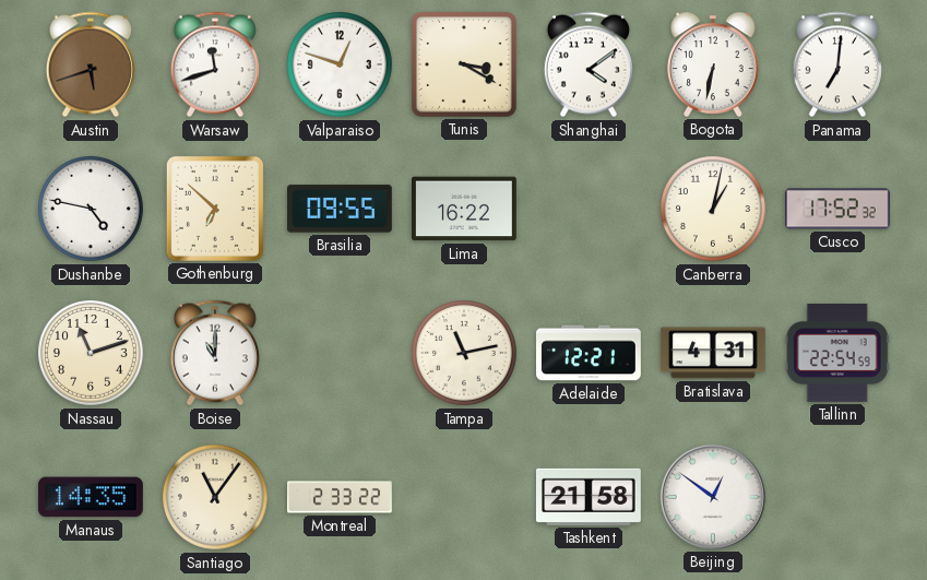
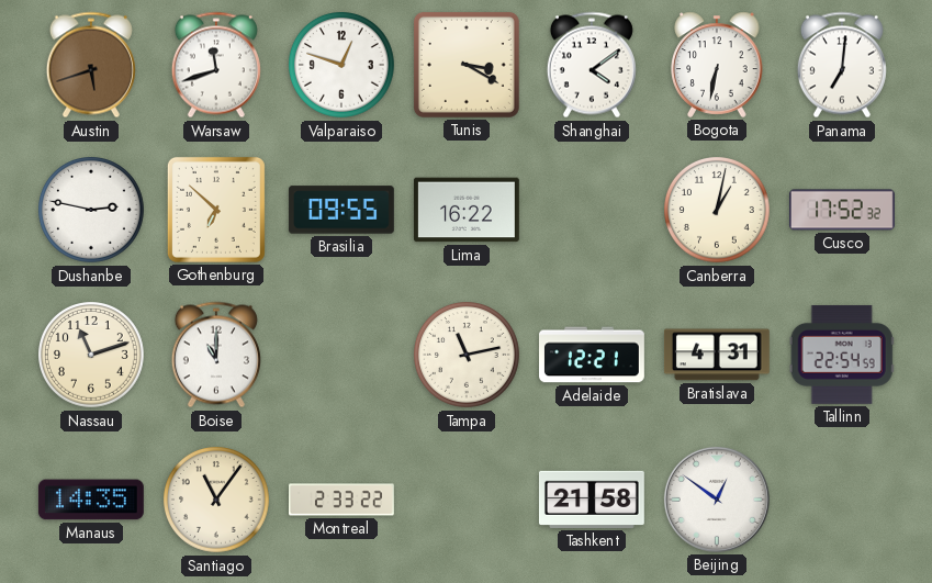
Dushanbe: 4:47 -> 2:47 (92, 211)
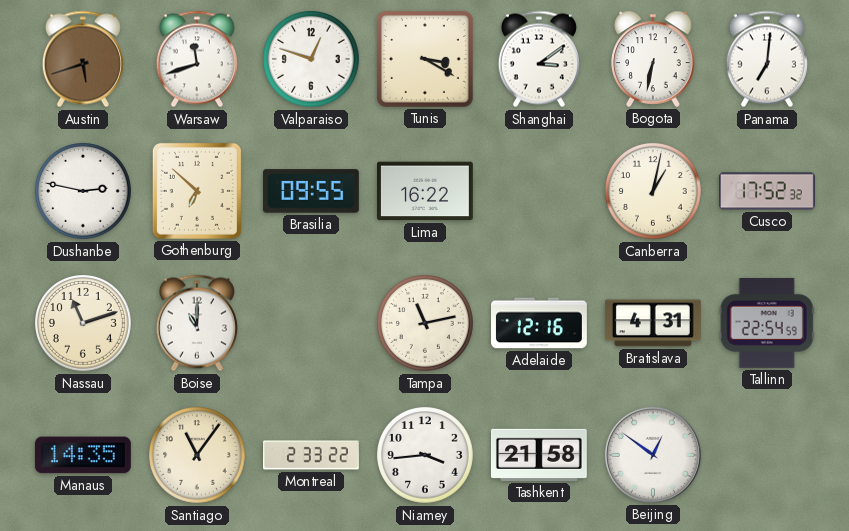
Shanghai: 4:09 -> 3:09 (539, 59)
Adelaide: 12:21 -> 12:16 (540, 323)
Niamey: none -> 3:44 (426, 456)
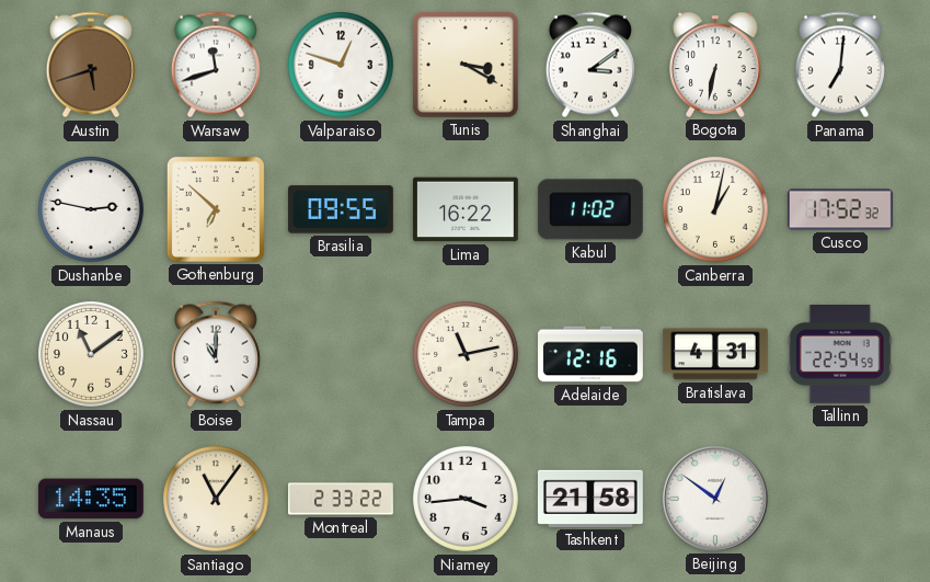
Kabul: none -> 11:02 (590, 209)
Nassau: 11:12 -> 11:09 (92, 355)
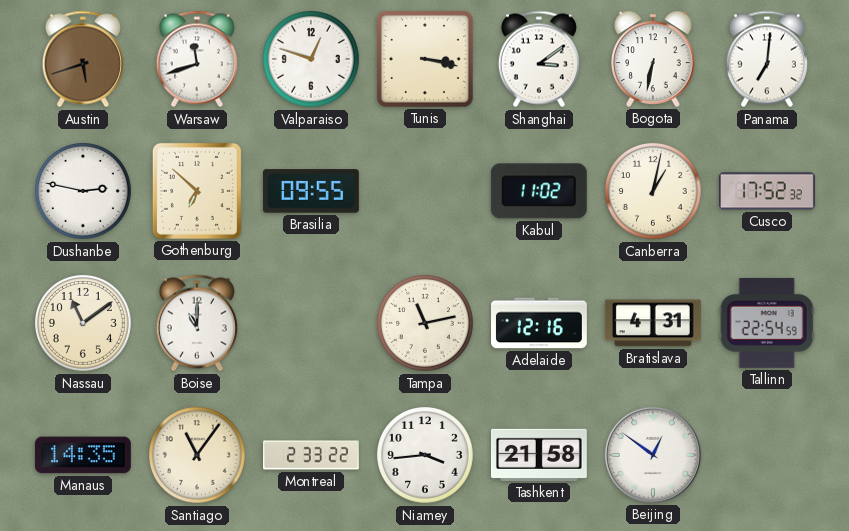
Tunis: 3:20 -> 3:17 (425, 59)
Lima: 16:22 -> none (466, 209)
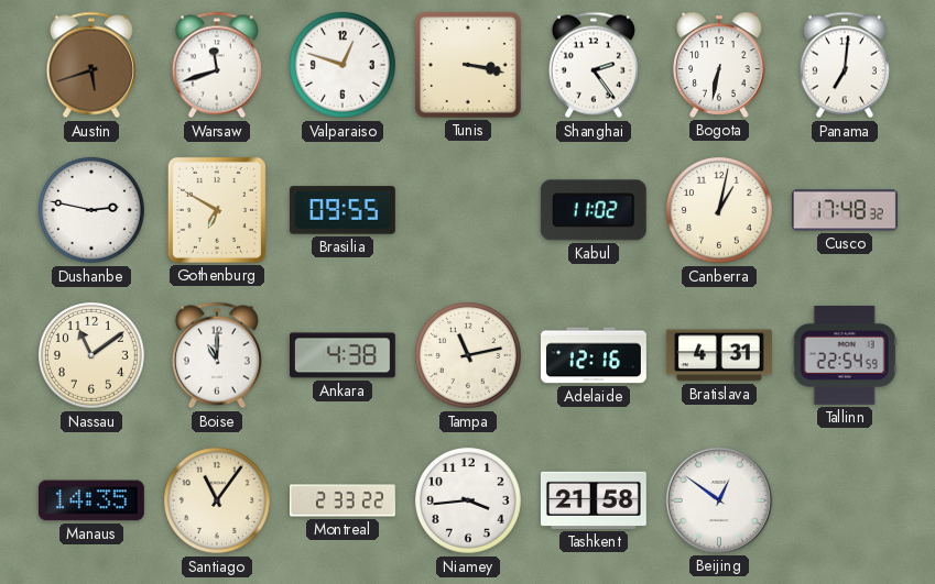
Shanghai: 3:09 -> 2:24 (594, 65)
Gothenburg: 6:52 -> 6:50 (217, 210)
Cusco: 17:52 -> 17:48 (845, 210)
Ankara: none -> 4:38 (343, 355)
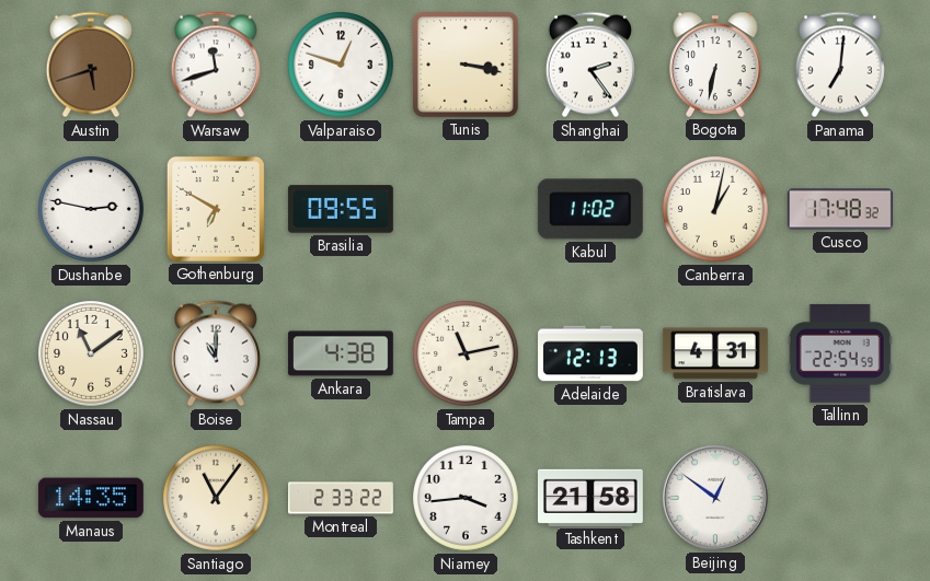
Adelaide: 12:16 -> 12:13 (592, 353)
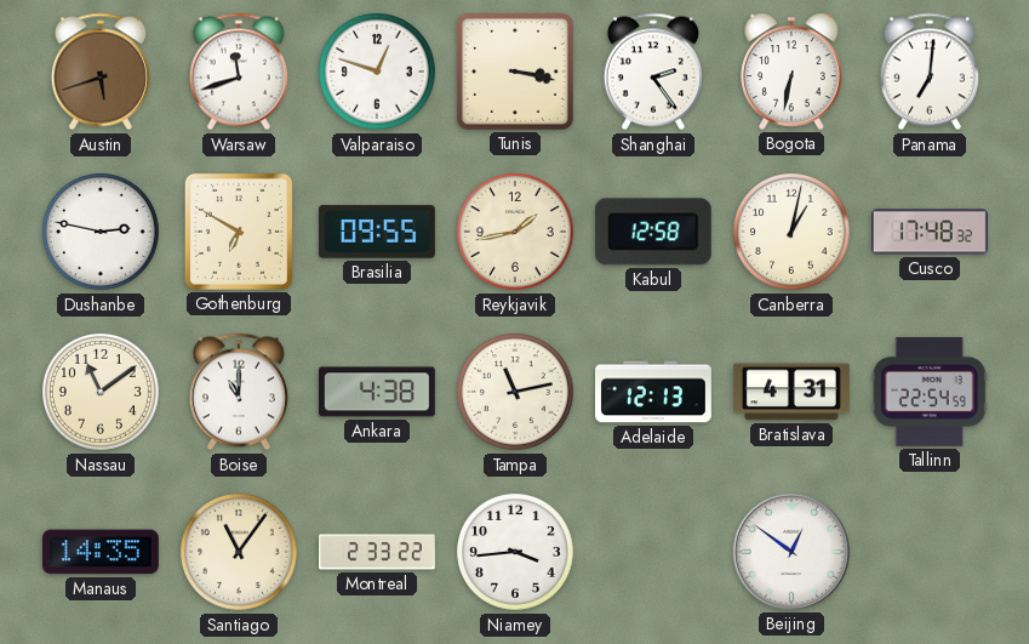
Reykjavik: none -> 1:43 (516, 233)
Kabul: 11:02 -> 12:58 (653, 232)
Tashkent: 21:58 -> none (590, 498)
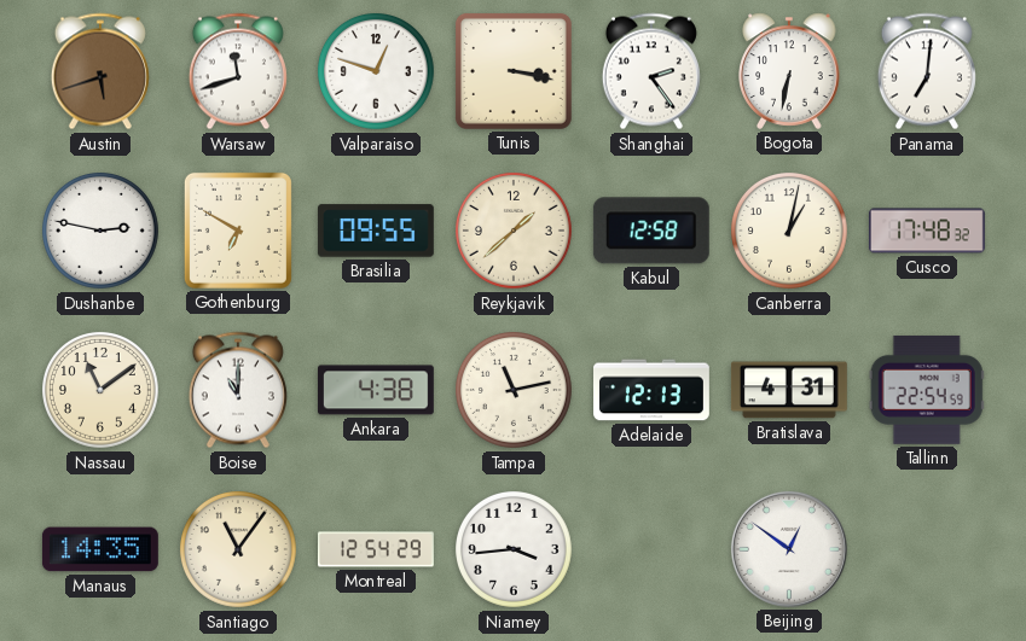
Reykjavik: 1:43 -> 1:38 (515, 232)
Montreal: 2:33 -> 12:54 (377, 549)
